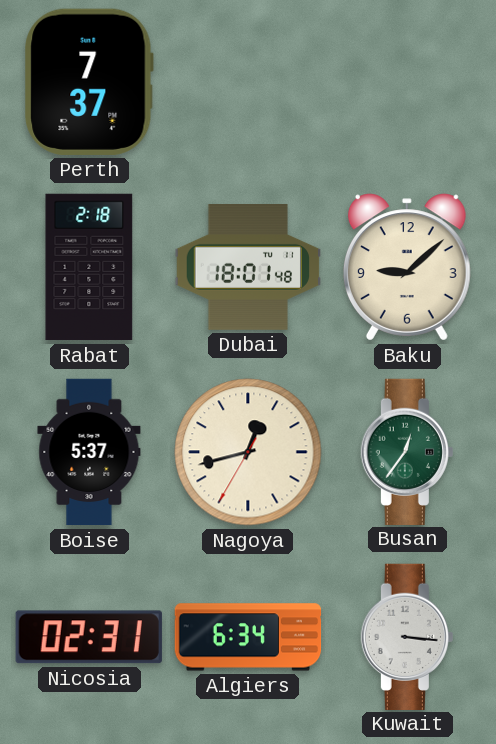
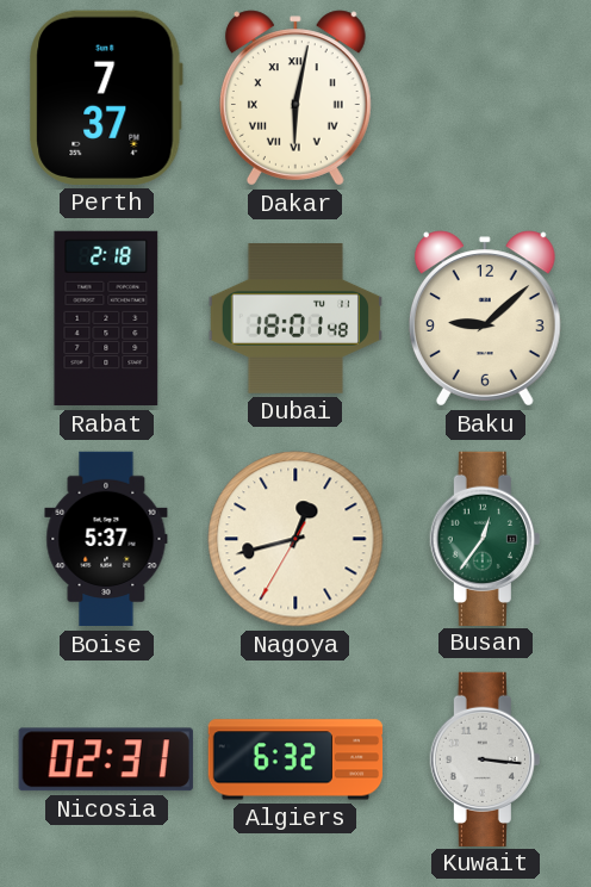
Dakar: none -> 6:02 (295, 98)
Algiers: 6:34 -> 6:32 (295, 759)
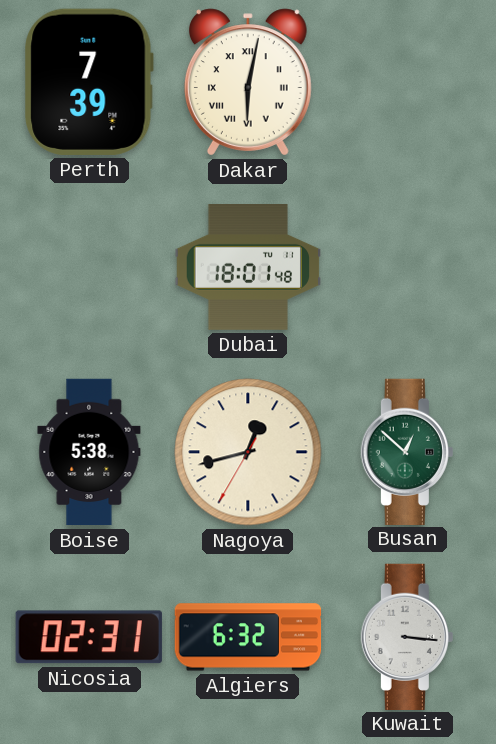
Perth: 7:37 -> 7:39 (89, 82)
Rabat: 2:18 -> none (106, 318)
Baku: 9:08 -> none (485, 318)
Boise: 5:37 -> 5:38 (89, 452)
Busan: 12:36 -> 12:52 (407, 451)
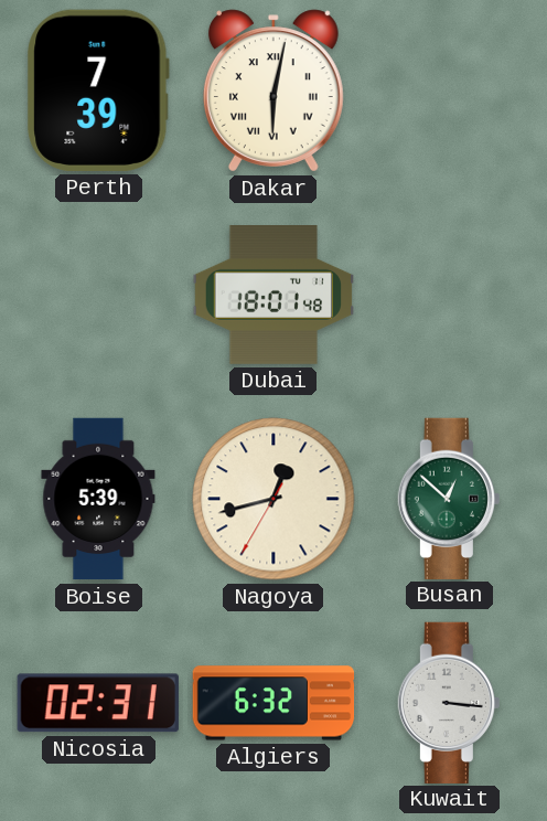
Boise: 5:38 -> 5:39 (98, 499)
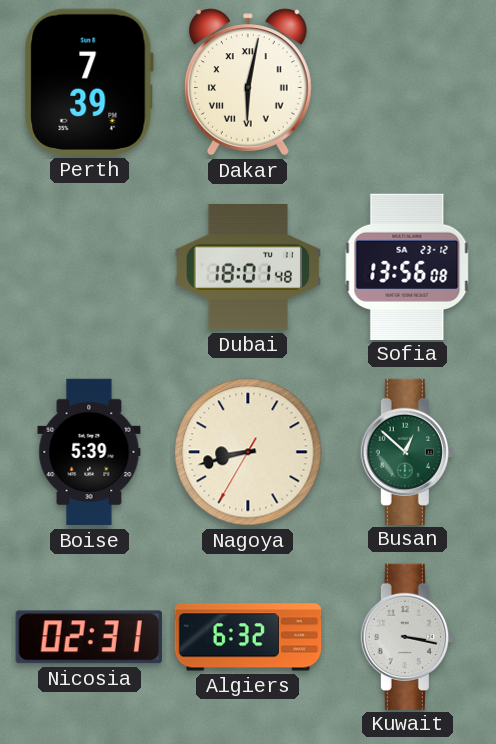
Sofia: none -> 13:56 (407, 266)
Nagoya: 12:42 -> 8:42 (248, 452)
Kuwait: 3:16 -> 3:17 (407, 636)
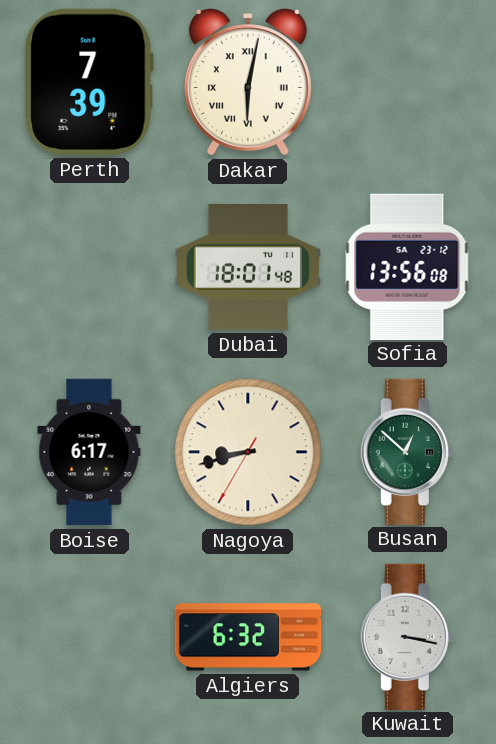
Boise: 5:39 -> 6:17 (89, 452)
Nicosia: 02:31 -> none (89, 637)
